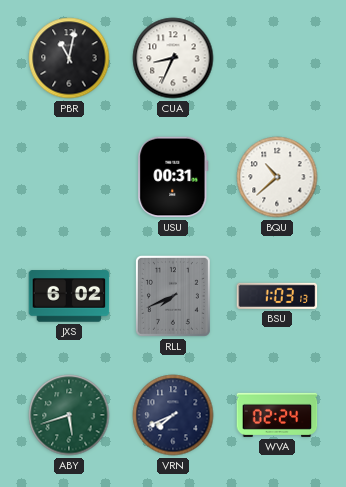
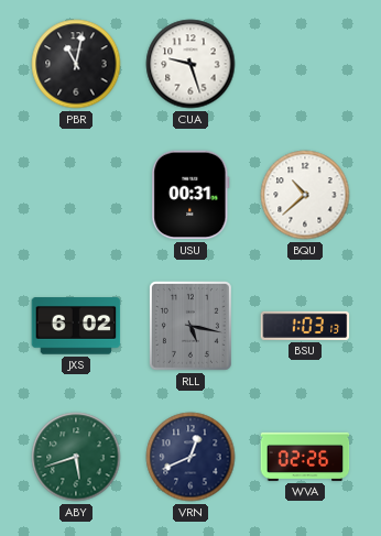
CUA: 8:34 -> 9:27 (190, 64)
RLL: 7:41 -> 5:17 (190, 326)
VRN: 7:41 -> 12:41 (190, 457)
WVA: 02:24 -> 02:26 (305, 457)
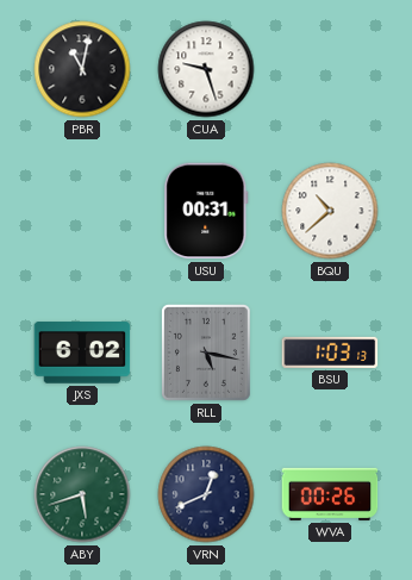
WVA: 02:26 -> 00:26 (330, 494)
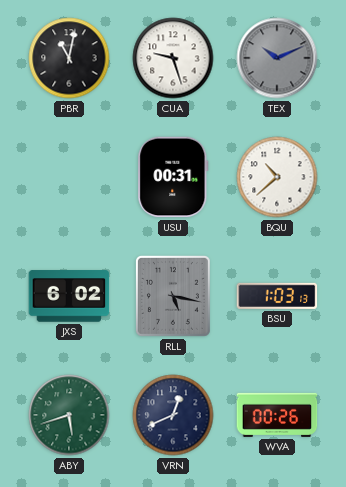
TEX: none -> 10:11 (277, 58)
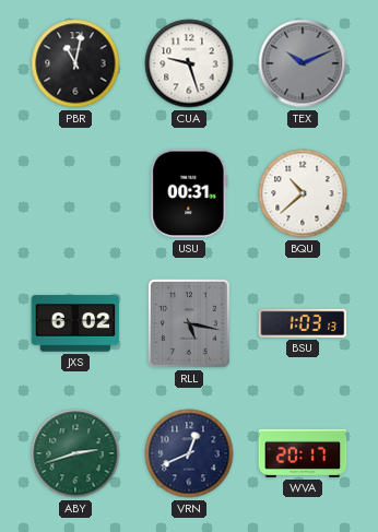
ABY: 5:42 -> 2:42 (75, 453)
WVA: 00:26 -> 20:17 (303, 453)
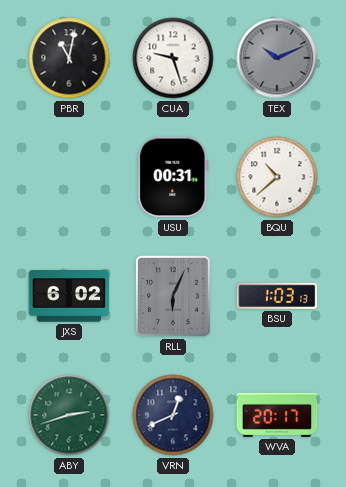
RLL: 5:17 -> 6:04 (173, 296)
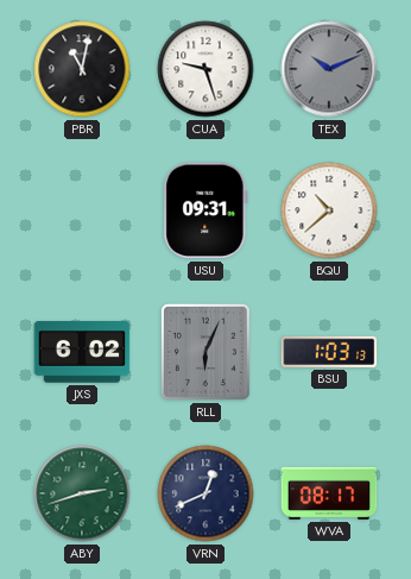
USU: 00:31 -> 09:31 (205, 210)
WVA: 20:17 -> 08:17 (329, 493)
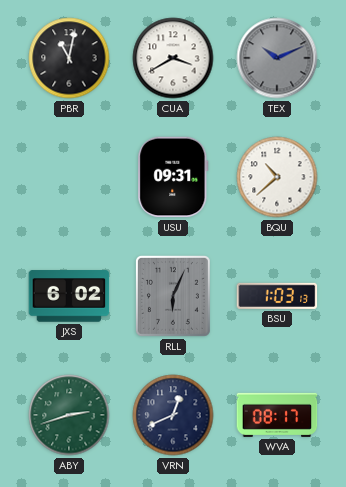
CUA: 9:27 -> 3:40 (173, 58)
